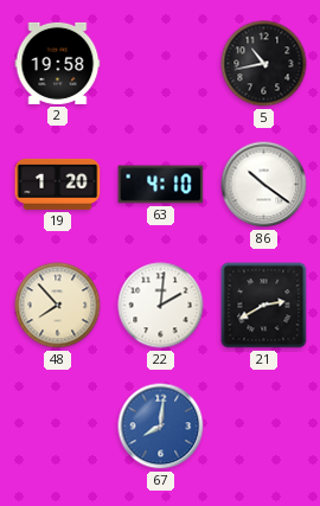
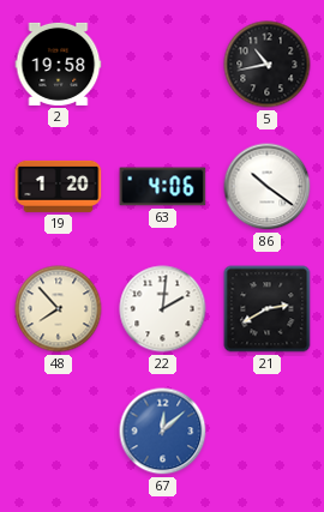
63: 4:10 -> 4:06 (163, 187)
67: 8:01 -> 12:08 (163, 432)
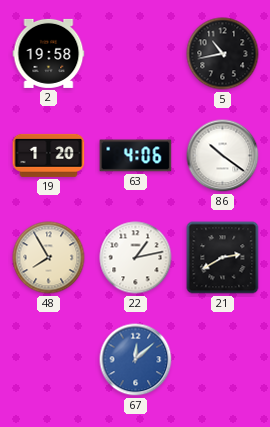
48: 7:53 -> 7:55 (49, 258)
22: 2:01 -> 1:13 (136, 258)
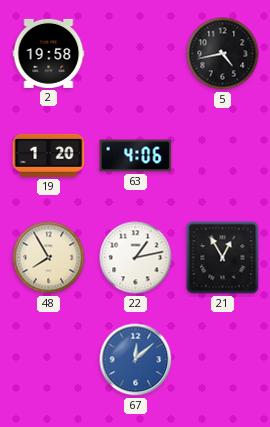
5: 10:43 -> 4:43 (223, 54)
86: 10:21 -> none (223, 156)
21: 2:40 -> 12:55 (223, 258)
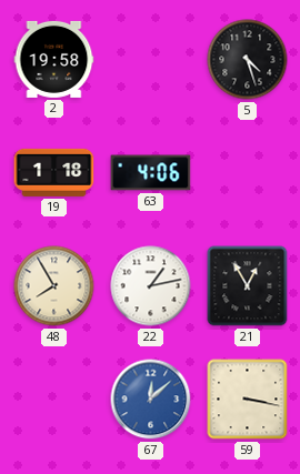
5: 4:43 -> 4:27 (248, 60)
19: 1:20 -> 1:18 (54, 172)
59: none -> 3:17 (248, 400)
